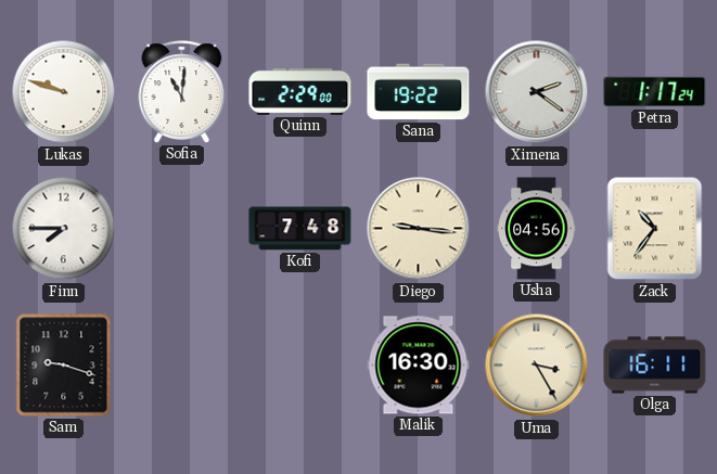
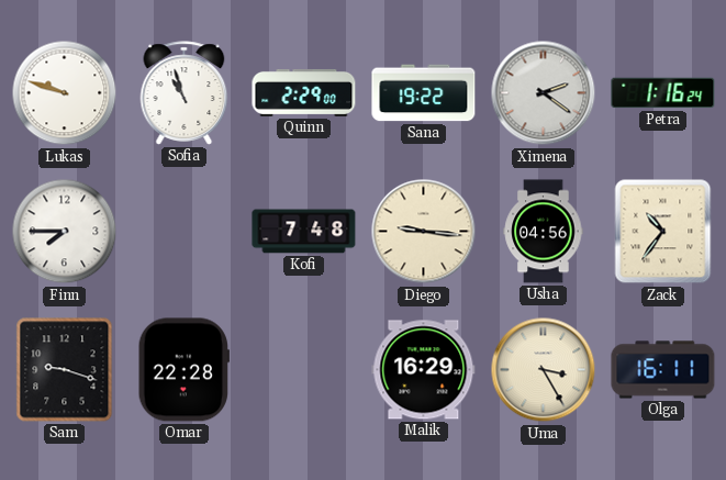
Sofia: 11:01 -> 10:57 (185, 93)
Petra: 1:17 -> 1:16 (663, 93)
Omar: none -> 22:28 (183, 370)
Malik: 16:30 -> 16:29 (424, 370)
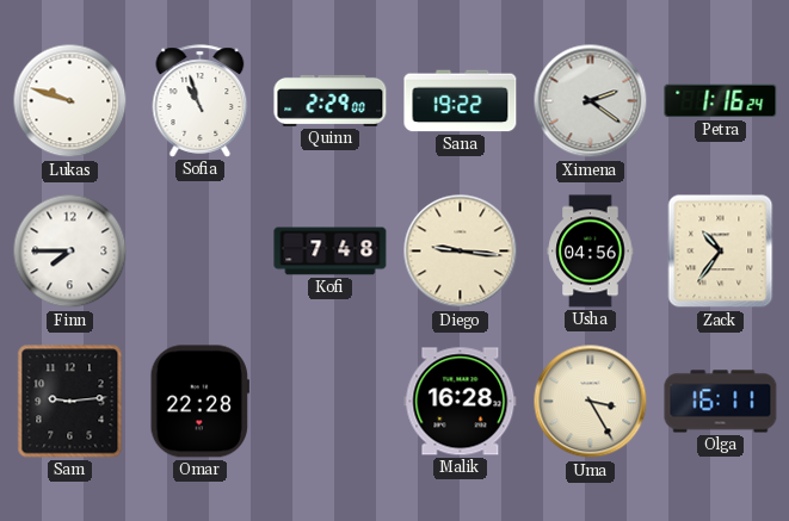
Sam: 9:18 -> 9:14 (70, 402)
Malik: 16:29 -> 16:28 (461, 402)
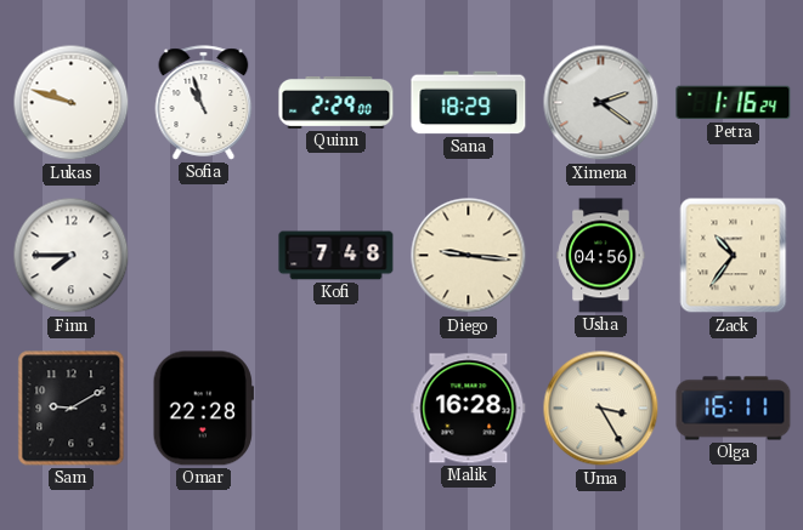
Sana: 19:22 -> 18:29 (469, 103)
Sam: 9:14 -> 9:10 (72, 409)
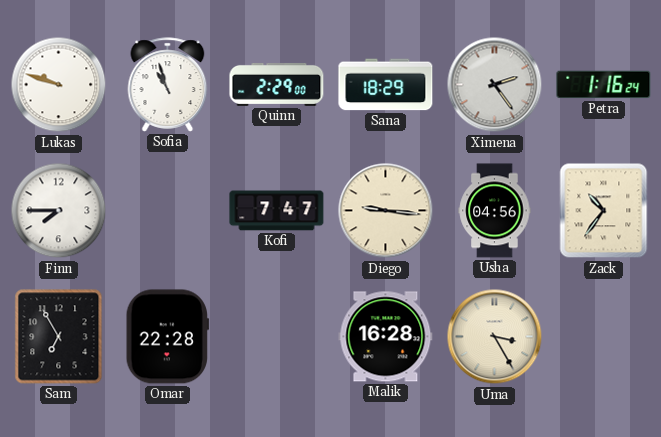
Ximena: 2:21 -> 2:24 (495, 85)
Kofi: 7:48 -> 7:47 (277, 211)
Sam: 9:10 -> 6:55 (59, 337)
Olga: 16:11 -> none (734, 409)
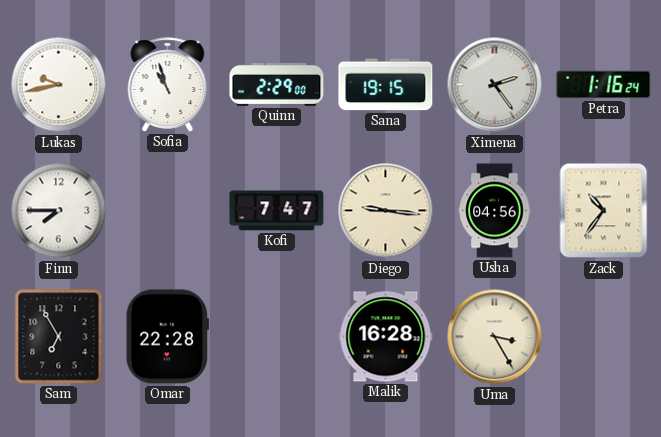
Lukas: 9:48 -> 9:43 (59, 85)
Sana: 18:29 -> 19:15 (386, 85)
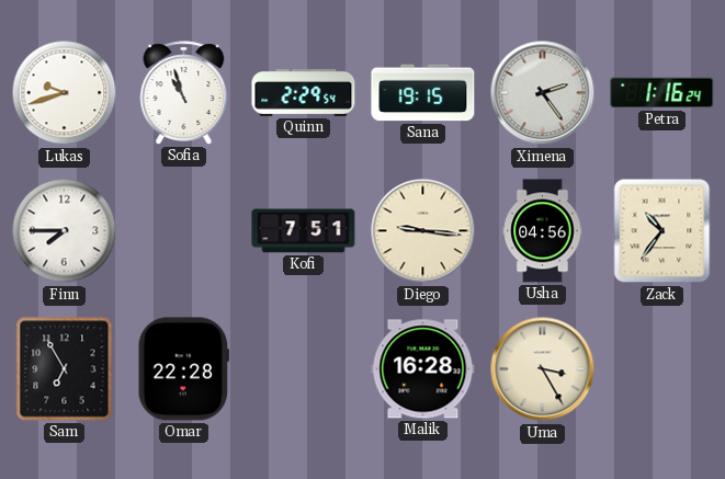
Lukas: 9:43 -> 9:42 (65, 93)
Quinn: 2:29:00 -> 2:29:54 (304, 92)
Kofi: 7:47 -> 7:51 (304, 231)
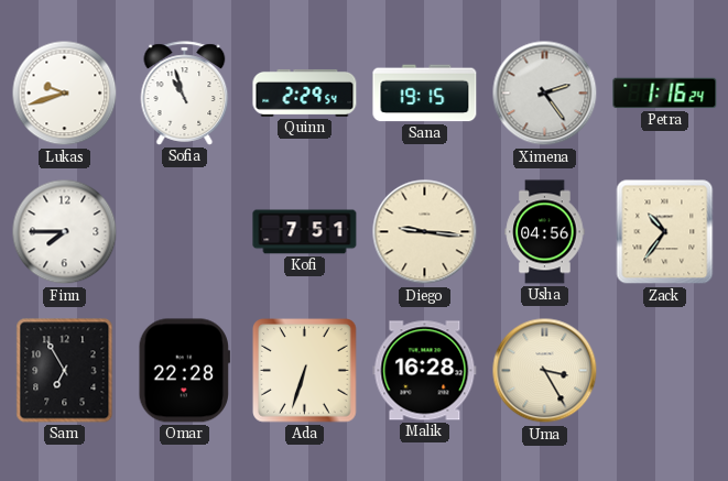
Ada: none -> 6:33 (305, 371)
